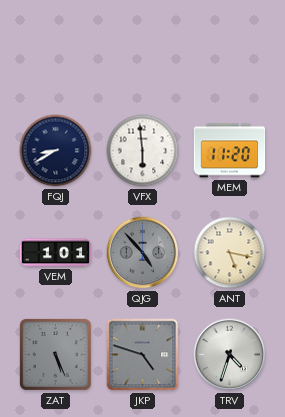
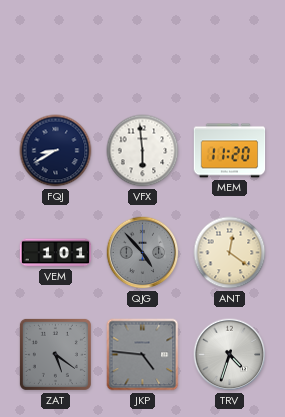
ANT: 5:17 -> 12:21 (230, 253)
ZAT: 5:26 -> 5:21 (55, 354)
JKP: 4:48 -> 4:46 (143, 355)
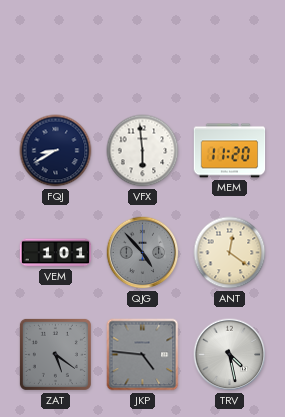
TRV: 4:33 -> 4:28 (230, 355)
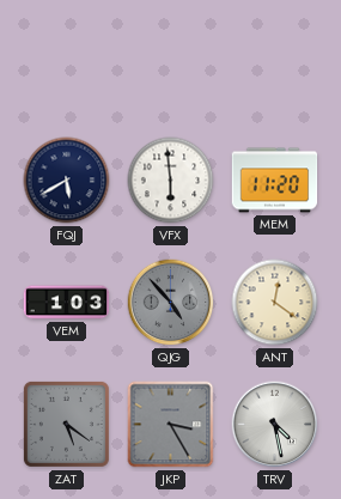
FQJ: 8:40 -> 5:40 (67, 181)
VEM: 1:01 -> 1:03 (67, 303)
JKP: 4:46 -> 3:25 (171, 425)
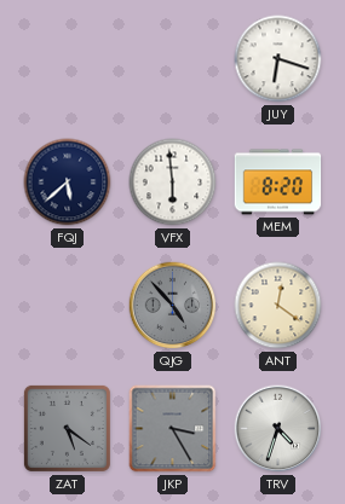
JUY: none -> 6:18 (278, 59)
FQJ: 5:40 -> 5:38 (68, 183)
MEM: 11:20 -> 8:20 (278, 183)
VEM: 1:03 -> none (67, 303)
TRV: 4:28 -> 4:33 (278, 429)
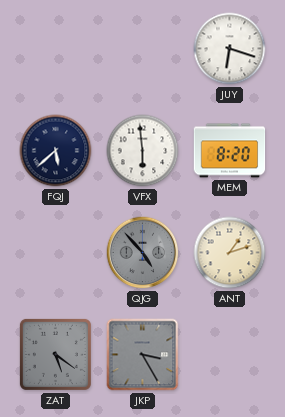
ANT: 12:21 -> 1:12 (230, 253)
TRV: 4:33 -> none (278, 429)
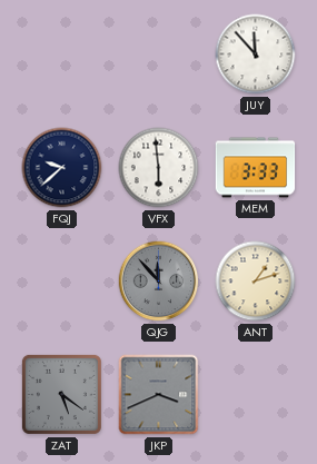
JUY: 6:18 -> 11:53 (256, 55)
FQJ: 5:38 -> 9:38 (62, 168)
MEM: 8:20 -> 3:33 (256, 168)
QJG: 4:53 -> 11:53 (159, 282)
JKP: 3:25 -> 3:41 (159, 395)
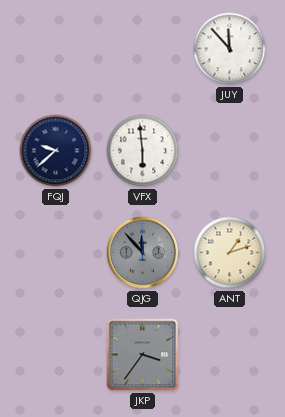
MEM: 3:33 -> none (256, 168)
ZAT: 5:21 -> none (61, 394)
JKP: 3:41 -> 3:36 (143, 355)
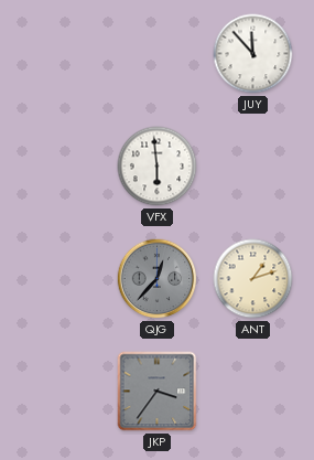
FQJ: 9:38 -> none (56, 151)
QJG: 11:53 -> 12:37 (158, 279)
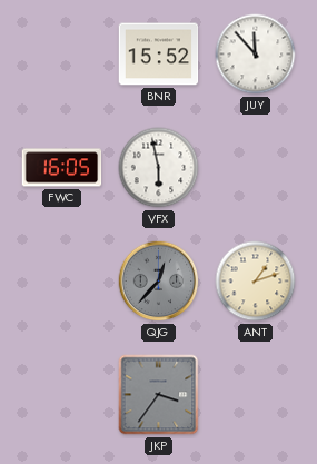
BNR: none -> 15:52 (159, 55)
FWC: none -> 16:05 (62, 168)
VFX: 5:59 -> 5:58 (159, 168)
